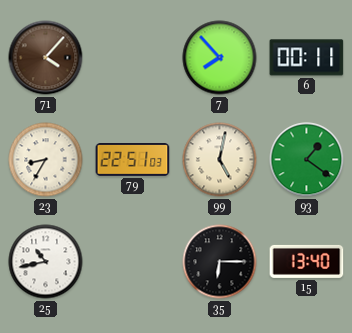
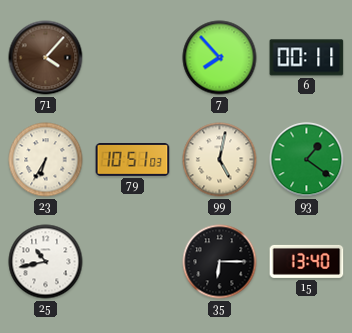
23: 8:35 -> 6:35 (46, 160)
79: 22:51 -> 10:51 (133, 160)
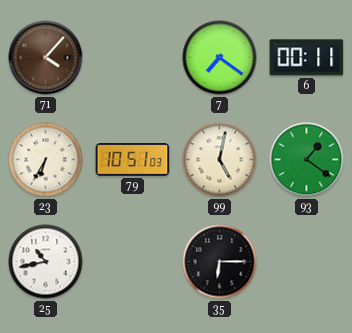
7: 7:53 -> 7:21 (220, 58)
15: 13:40 -> none (307, 261)
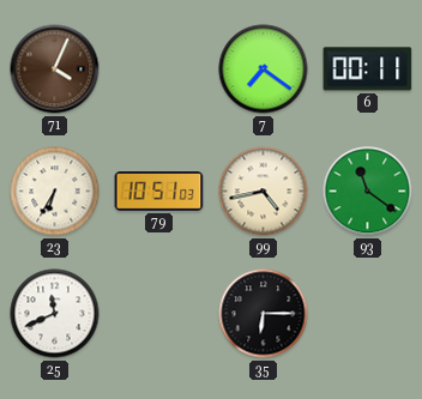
71: 4:07 -> 4:04 (55, 69)
99: 5:02 -> 4:43 (264, 192)
93: 1:21 -> 11:21 (368, 192)
25: 10:43 -> 11:41 (55, 314)
